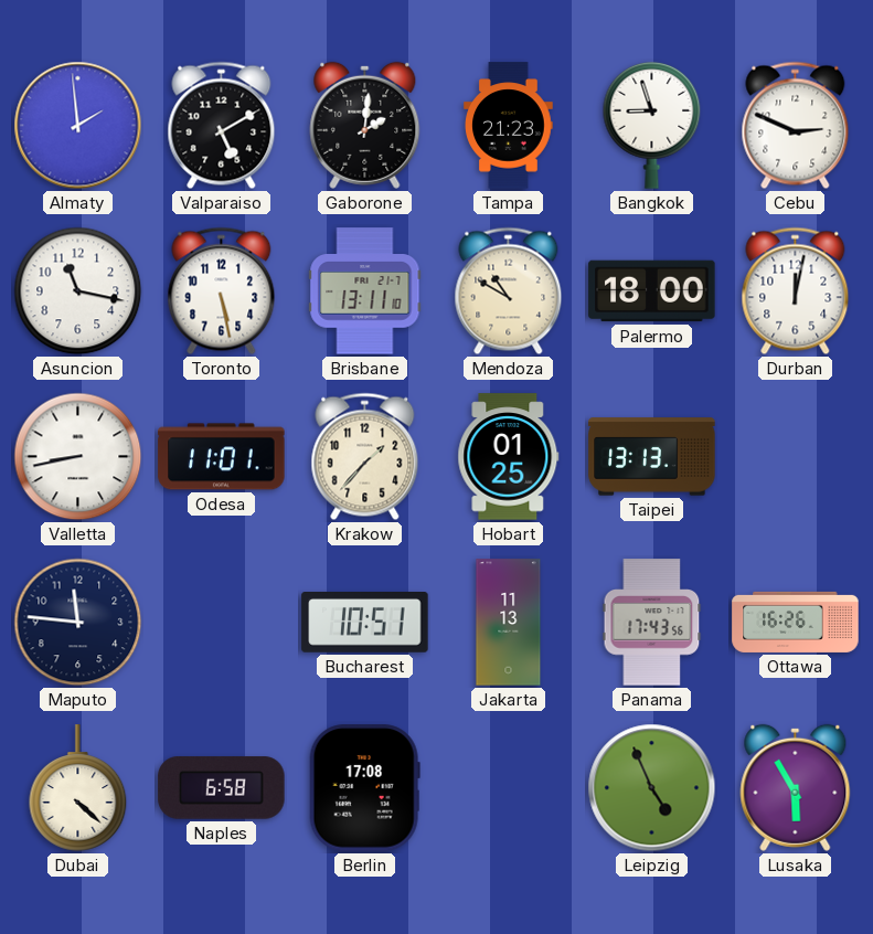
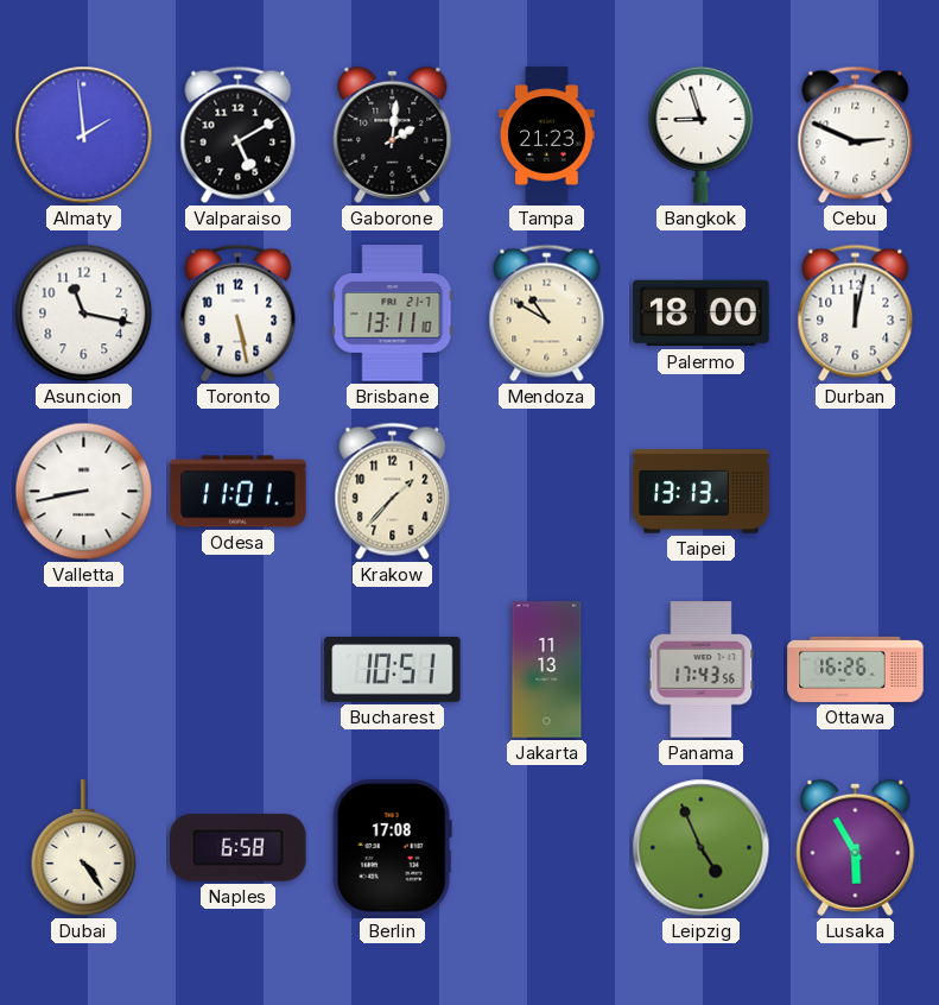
Hobart: 01:25 -> none (509, 457)
Maputo: 11:46 -> none (78, 623)
Dubai: 4:22 -> 4:24 (84, 848)
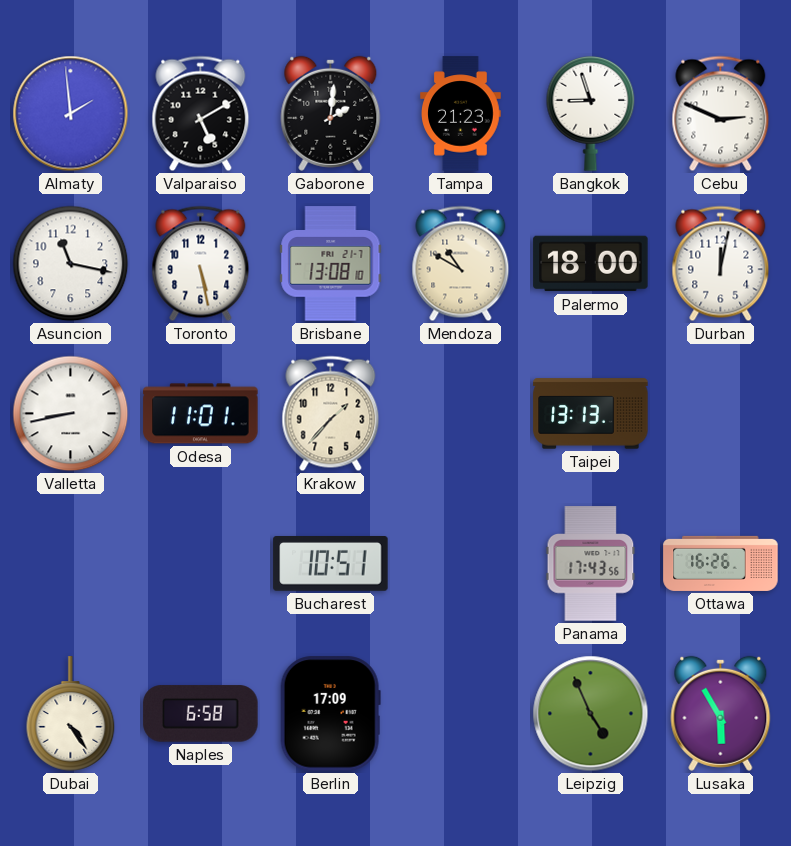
Brisbane: 13:11 -> 13:08 (331, 264)
Jakarta: 11:13 -> none (547, 670)
Berlin: 17:08 -> 17:09 (330, 714)
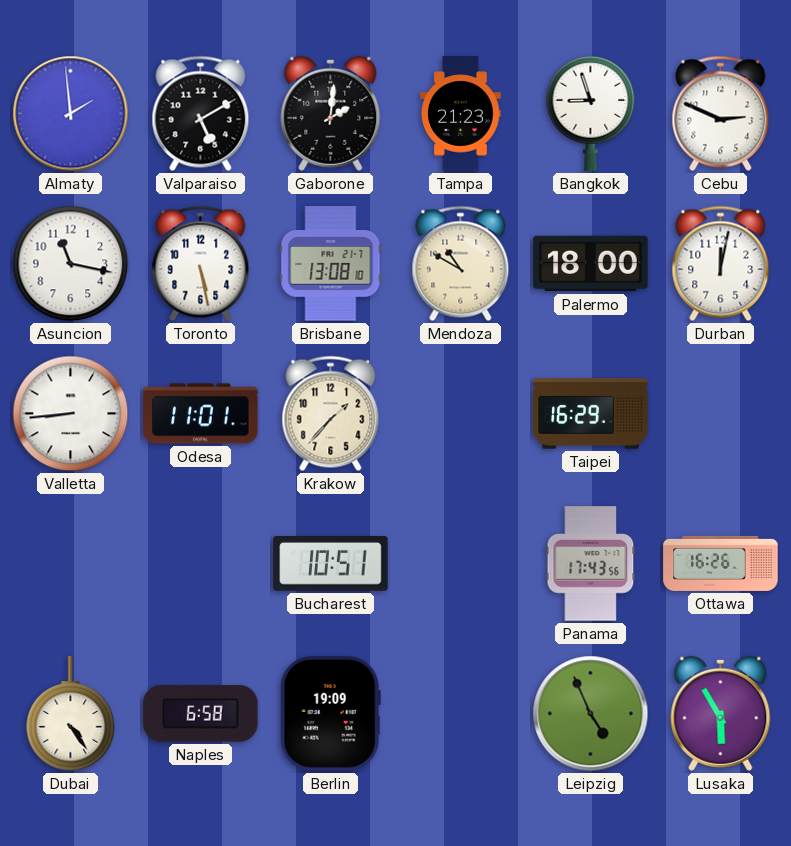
Valletta: 8:43 -> 8:44 (71, 414)
Taipei: 13:13 -> 16:29 (591, 414)
Berlin: 17:09 -> 19:09 (330, 714)
